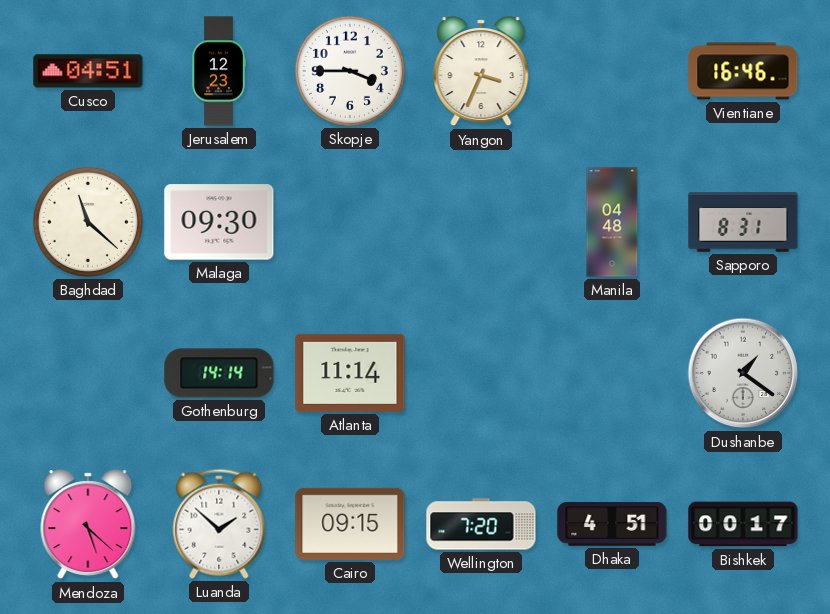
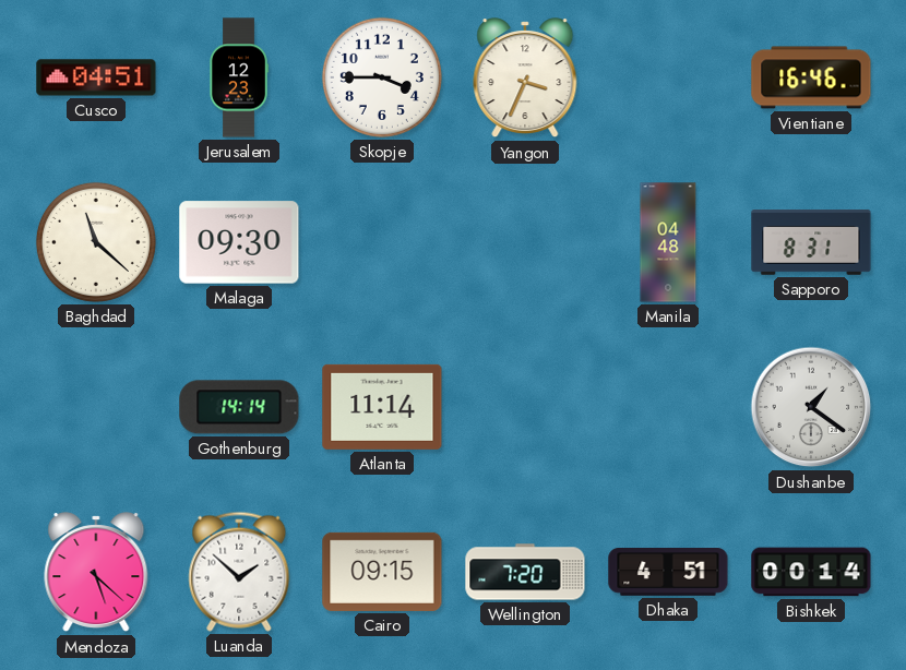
Bishkek: 00:17 -> 00:14 (811, 572)
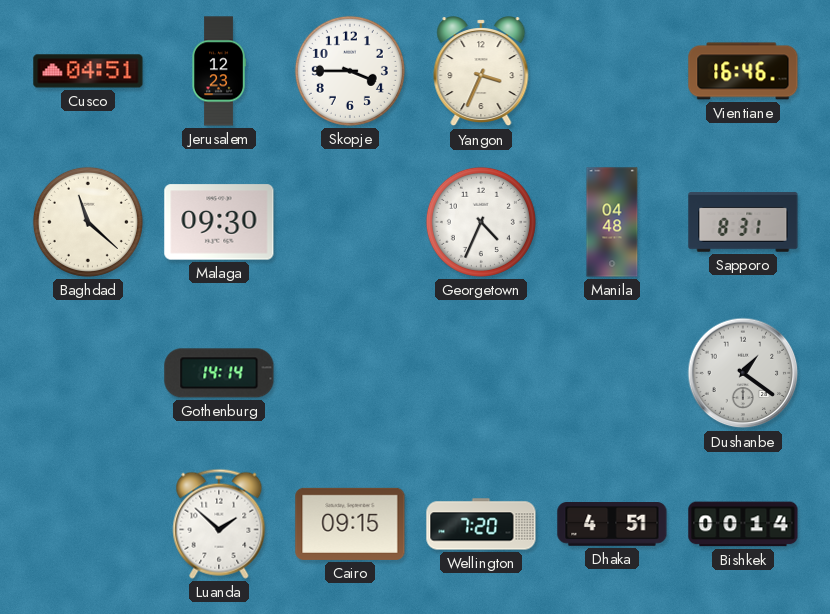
Georgetown: none -> 4:34 (481, 222)
Atlanta: 11:14 -> none (382, 407)
Mendoza: 5:22 -> none (96, 573)
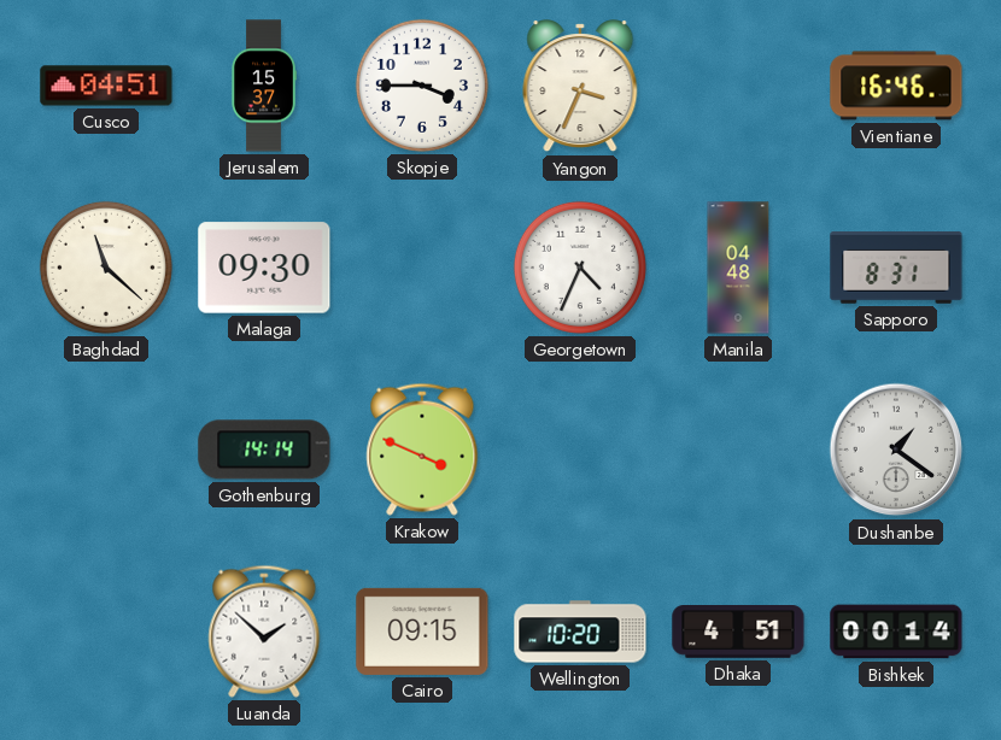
Jerusalem: 12:23 -> 15:37 (264, 86)
Krakow: none -> 3:49 (422, 450)
Wellington: 7:20 -> 10:20 (580, 632)
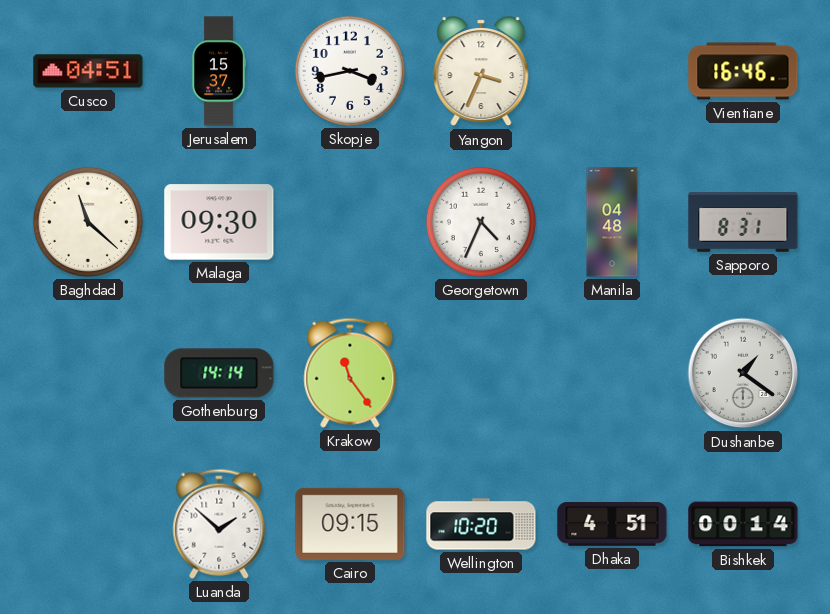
Skopje: 3:45 -> 3:43 (350, 71)
Krakow: 3:49 -> 11:24 (350, 373)
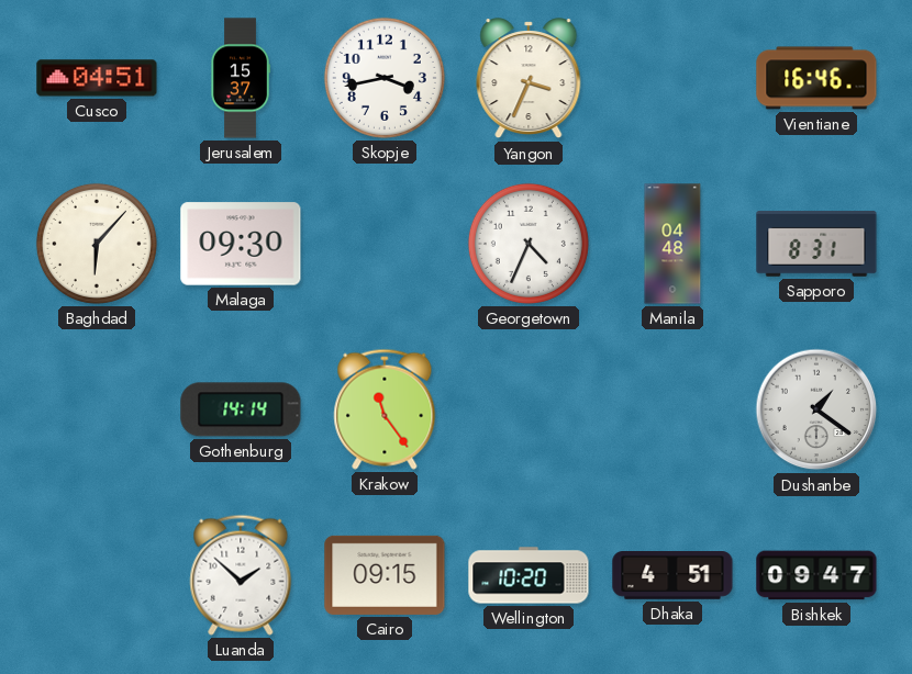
Baghdad: 11:22 -> 6:07 (97, 244)
Bishkek: 00:14 -> 09:47 (816, 575)
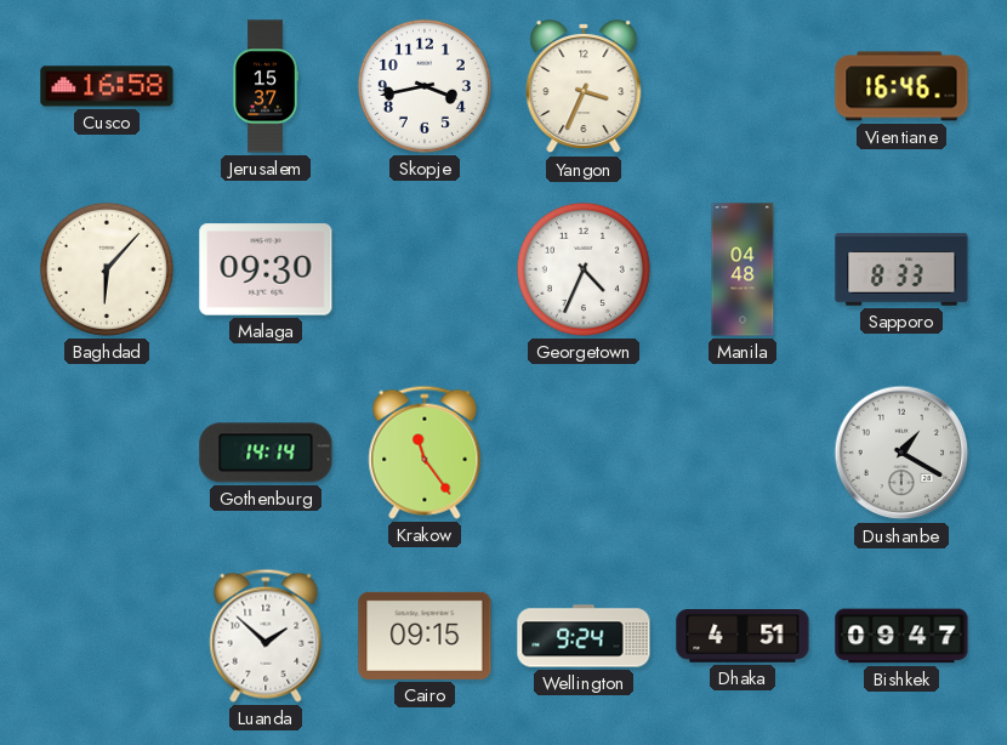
Cusco: 04:51 -> 16:58 (107, 86)
Sapporo: 8:31 -> 8:33 (901, 269)
Dushanbe: 1:21 -> 1:20 (901, 453)
Wellington: 10:20 -> 9:24 (584, 636)
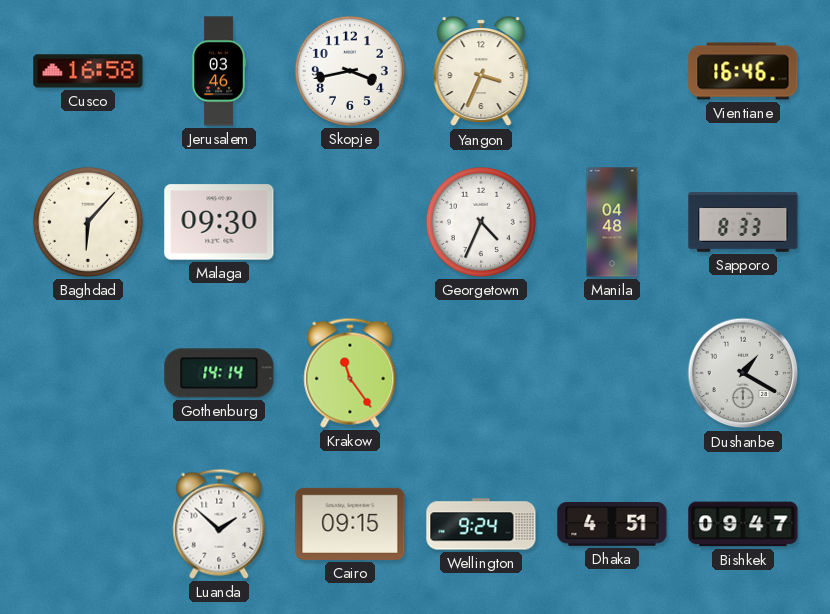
Jerusalem: 15:37 -> 03:46 (219, 71)
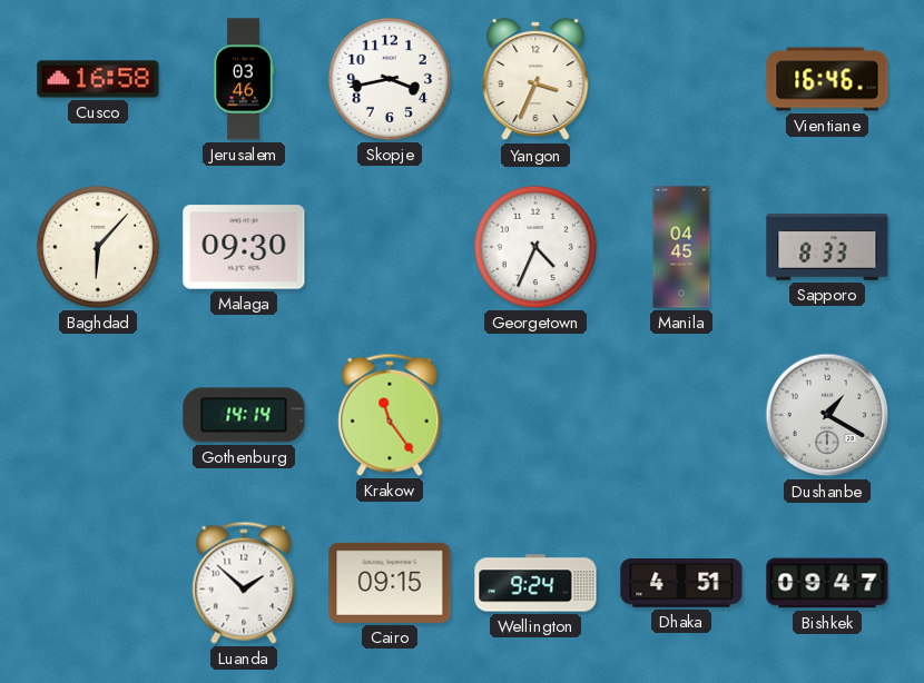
Manila: 04:48 -> 04:45 (681, 247)
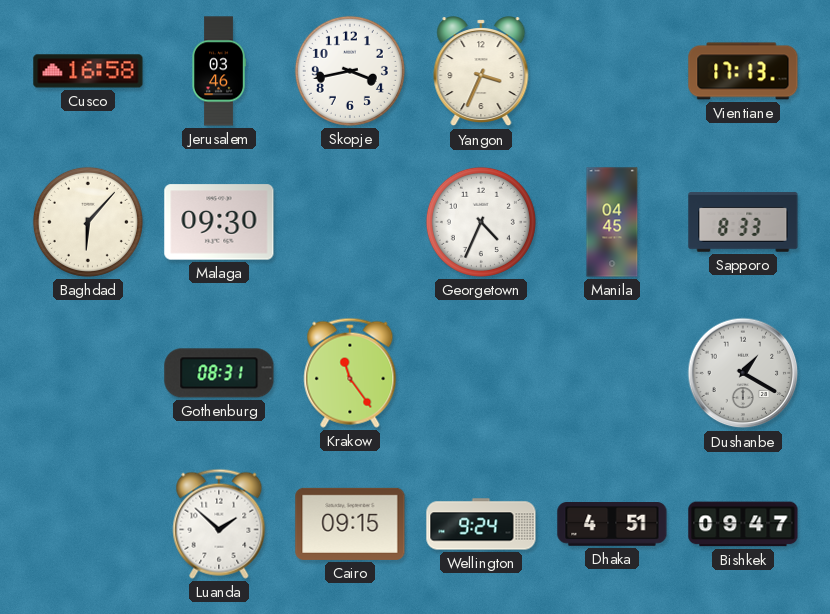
Vientiane: 16:46 -> 17:13 (743, 71)
Gothenburg: 14:14 -> 08:31 (219, 373)
